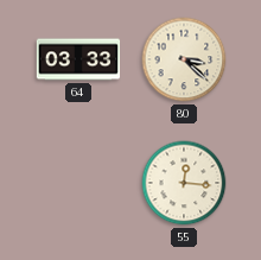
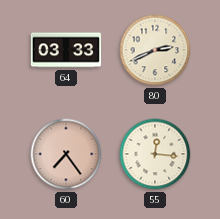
80: 3:22 -> 2:41 (155, 50)
60: none -> 7:24 (66, 154)
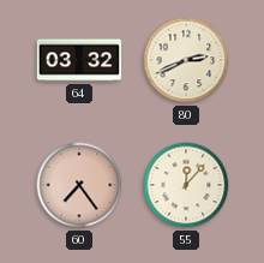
64: 03:33 -> 03:32 (79, 60)
55: 12:16 -> 12:07 (186, 185)
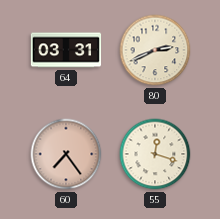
64: 03:32 -> 03:31 (66, 50)
55: 12:07 -> 12:18 (155, 154)
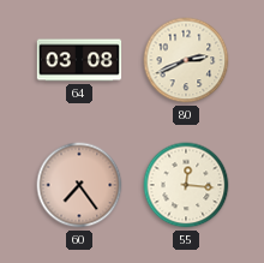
64: 03:31 -> 03:08 (79, 60)
55: 12:18 -> 12:16 (186, 185)
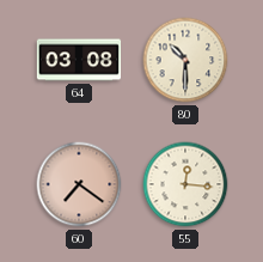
80: 2:41 -> 10:30 (185, 60)
60: 7:24 -> 7:21 (79, 184)
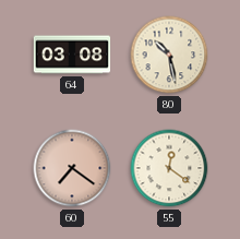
80: 10:30 -> 10:28 (169, 55)
55: 12:16 -> 12:21 (169, 168)
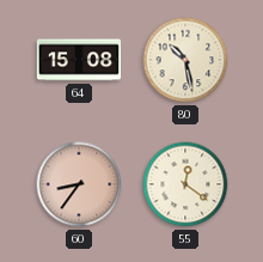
64: 03:08 -> 15:08 (79, 60)
60: 7:21 -> 8:36 (79, 184)
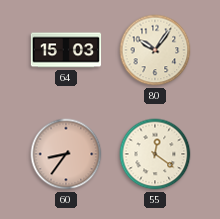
64: 15:08 -> 15:03 (66, 50)
80: 10:28 -> 10:06 (155, 50)
